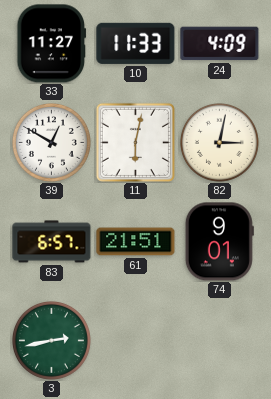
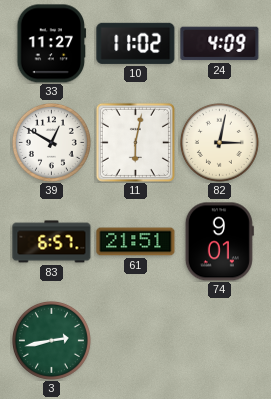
10: 11:33 -> 11:02 (136, 43)
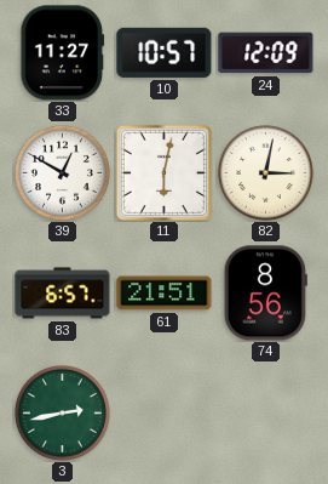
10: 11:02 -> 10:57 (165, 52)
24: 4:09 -> 12:09 (266, 53)
74: 9:01 -> 8:56 (265, 294)
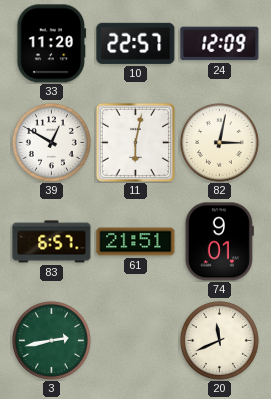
33: 11:27 -> 11:20 (52, 44)
10: 10:57 -> 22:57 (136, 43)
74: 8:56 -> 9:01 (219, 242)
20: none -> 11:41 (219, 340)
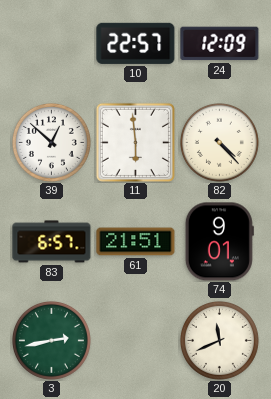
33: 11:20 -> none (52, 44)
39: 12:50 -> 12:52 (51, 142)
11: 6:02 -> 5:59 (135, 142)
82: 3:02 -> 4:23 (219, 142)
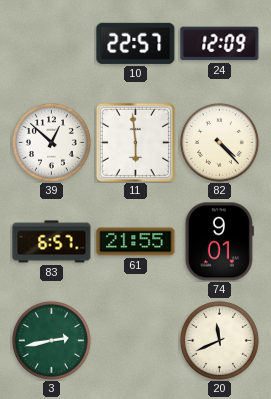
61: 21:51 -> 21:55 (136, 242)
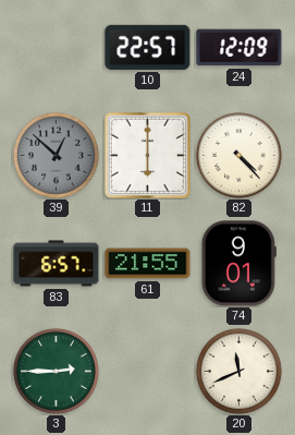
39 dial: white -> grey (56, 155)
11: 5:59 -> 6:00 (147, 155)
3: 2:43 -> 2:45 (56, 371)
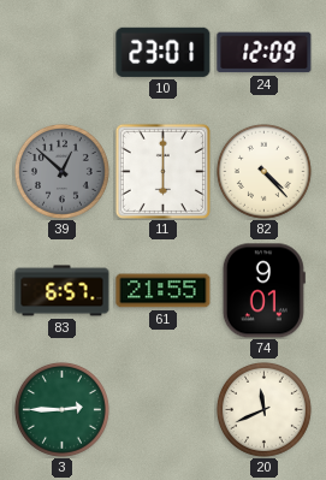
10: 22:57 -> 23:01 (164, 52)
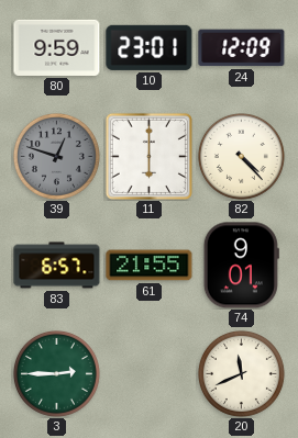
80: none -> 9:59 (57, 47)
39: 12:52 -> 12:48 (56, 156)
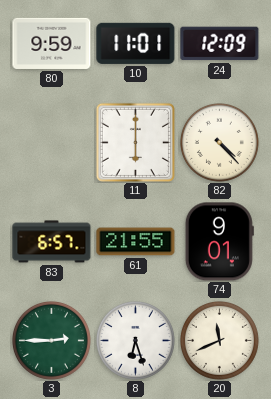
10: 23:01 -> 11:01 (136, 43)
39: 12:48 -> none (56, 156)
8: none -> 6:27 (135, 340)
